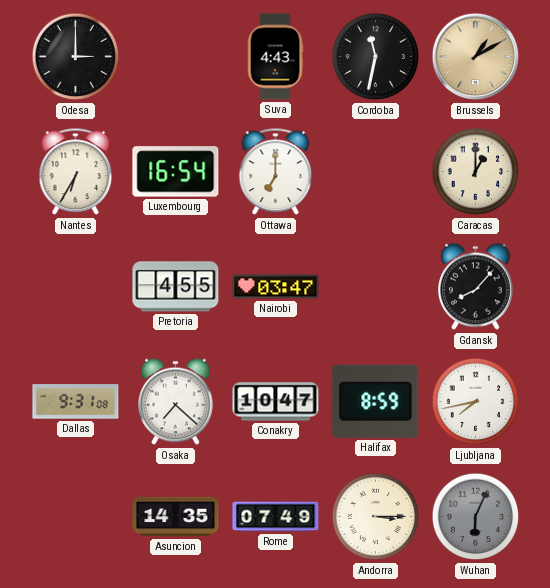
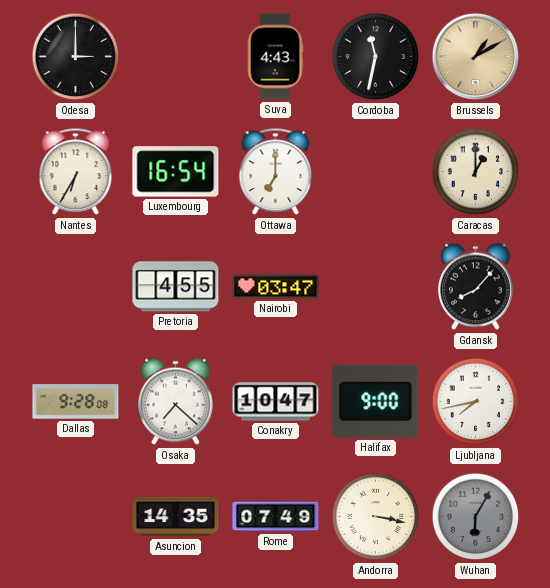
Dallas: 9:31 -> 9:28 (76, 402)
Halifax: 8:59 -> 9:00 (376, 401)
Andorra: 3:15 -> 3:17 (376, 517)
Wuhan: 6:04 -> 6:05 (476, 517)
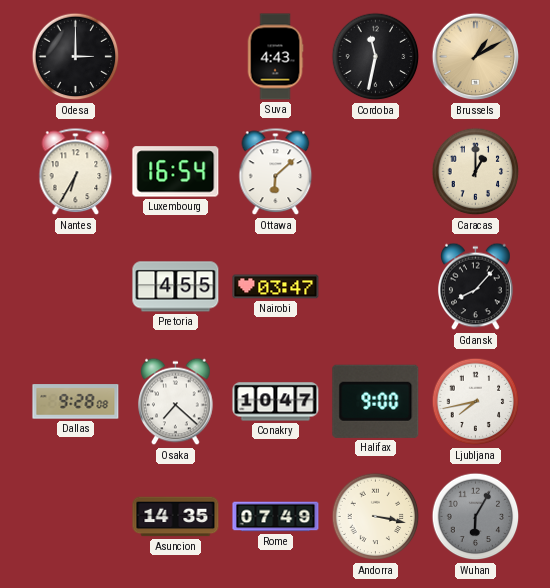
Ottawa: 7:00 -> 6:08 (276, 172)
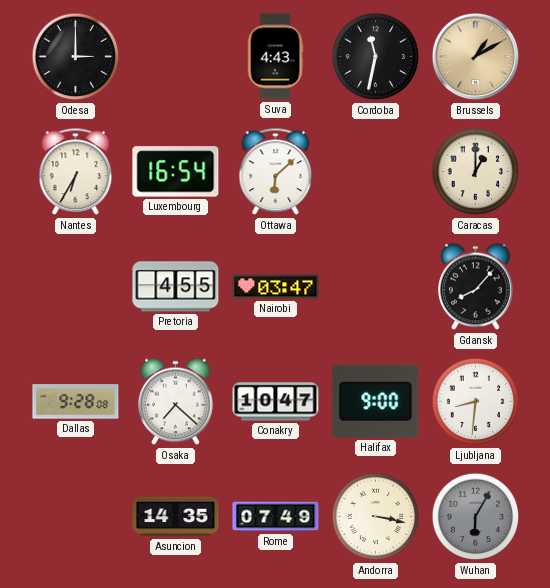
Ljubljana: 7:43 -> 8:31 (476, 402)
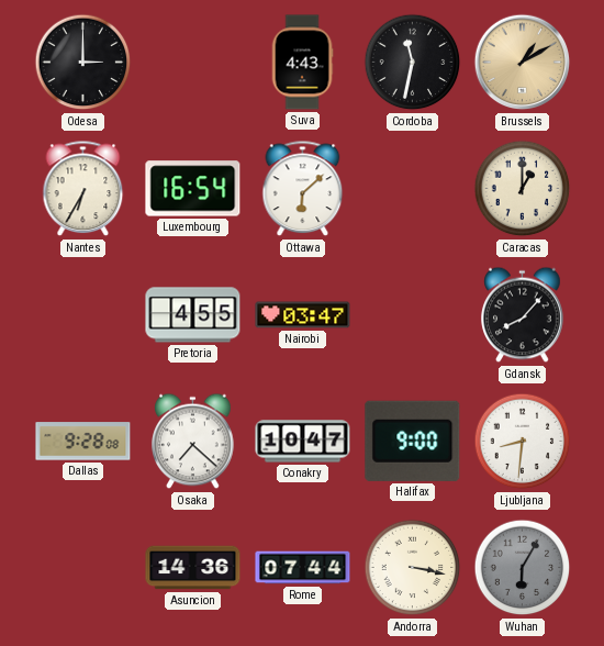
Asuncion: 14:35 -> 14:36 (193, 568)
Rome: 07:49 -> 07:44 (303, 568)
